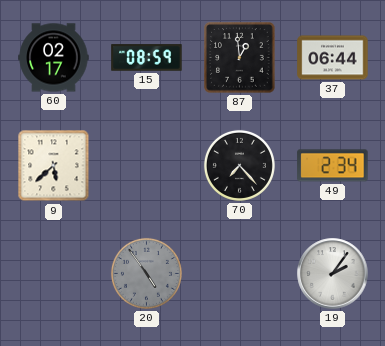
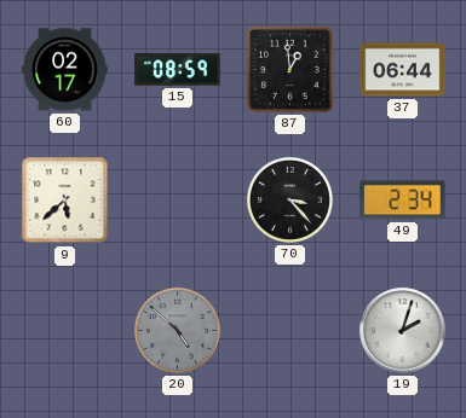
70: 7:23 -> 3:23 (289, 199)
20: 4:54 -> 4:52 (177, 330)
19: 2:06 -> 2:03 (403, 331)
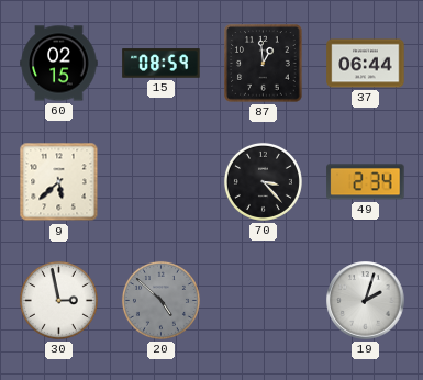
60: 02:17 -> 02:15 (59, 64)
30: none -> 2:58 (58, 300)
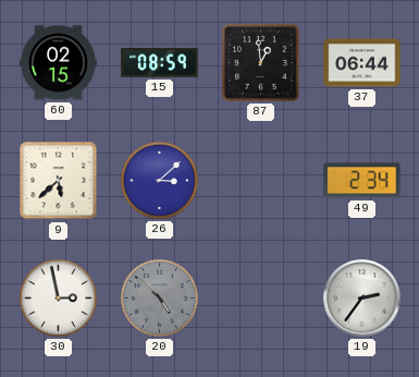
26: none -> 3:08 (159, 180)
70: 3:23 -> none (263, 181)
19: 2:03 -> 2:36 (362, 299)
